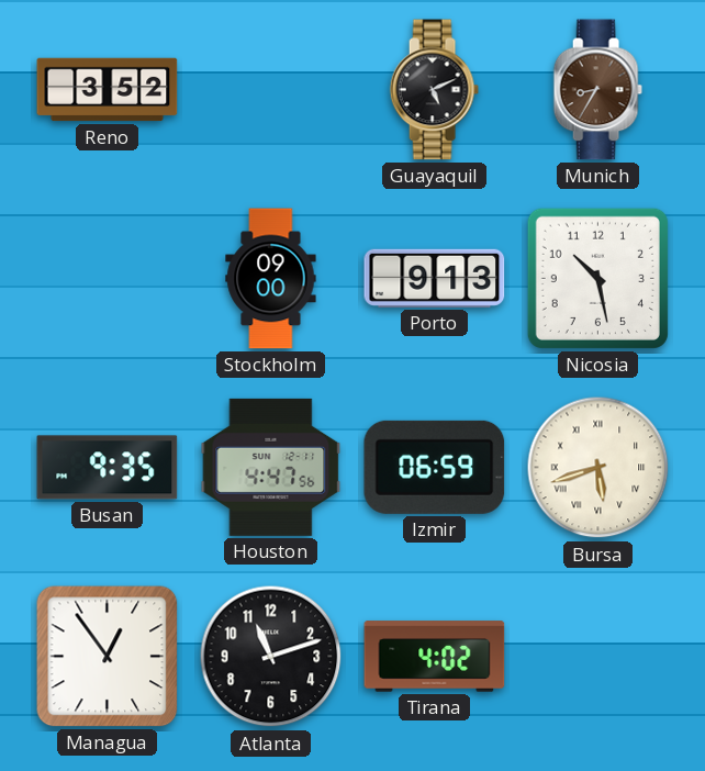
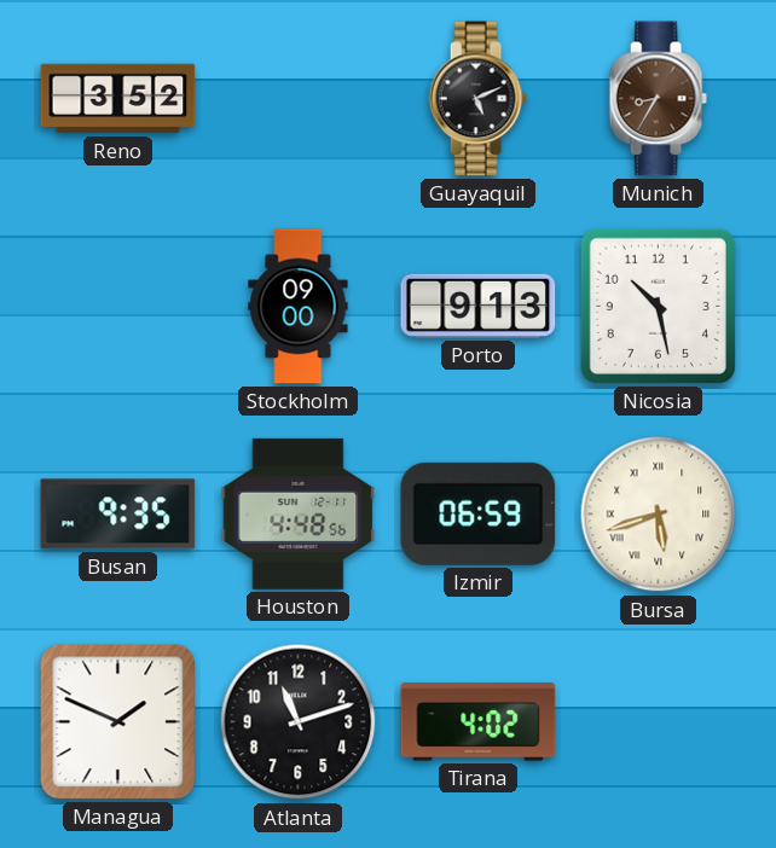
Houston: 4:47 -> 4:48 (299, 513)
Managua: 12:54 -> 1:49 (118, 722)
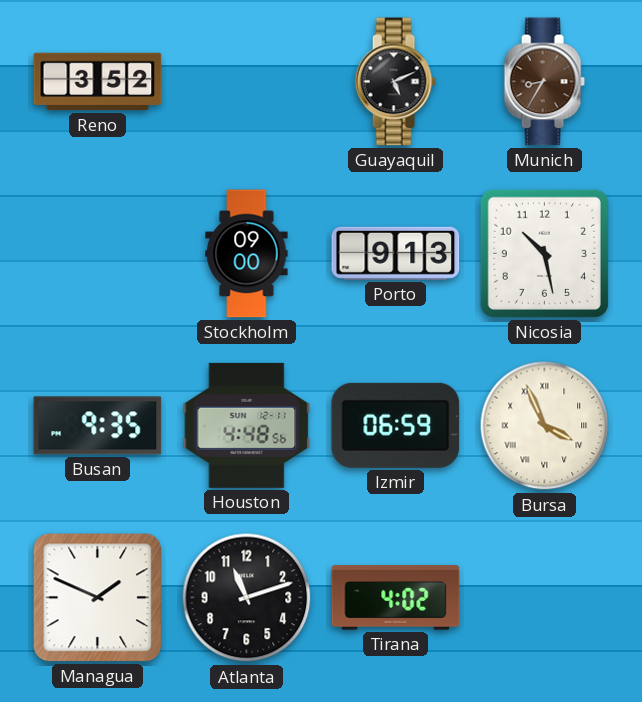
Bursa: 5:42 -> 3:56 (545, 426)
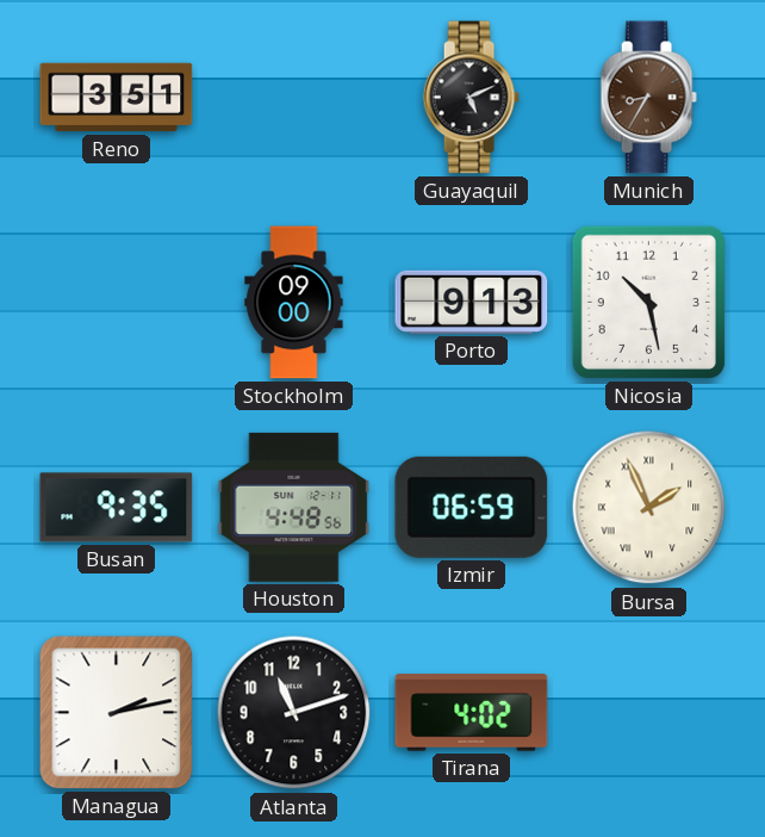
Reno: 3:52 -> 3:51 (117, 98)
Bursa: 3:56 -> 1:56 (649, 508)
Managua: 1:49 -> 2:13 (117, 713)
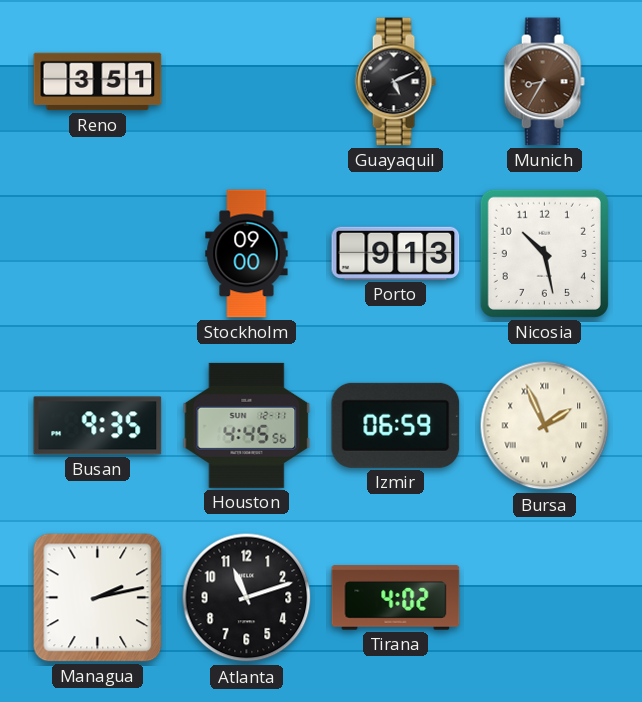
Houston: 4:48 -> 4:45 (247, 425)
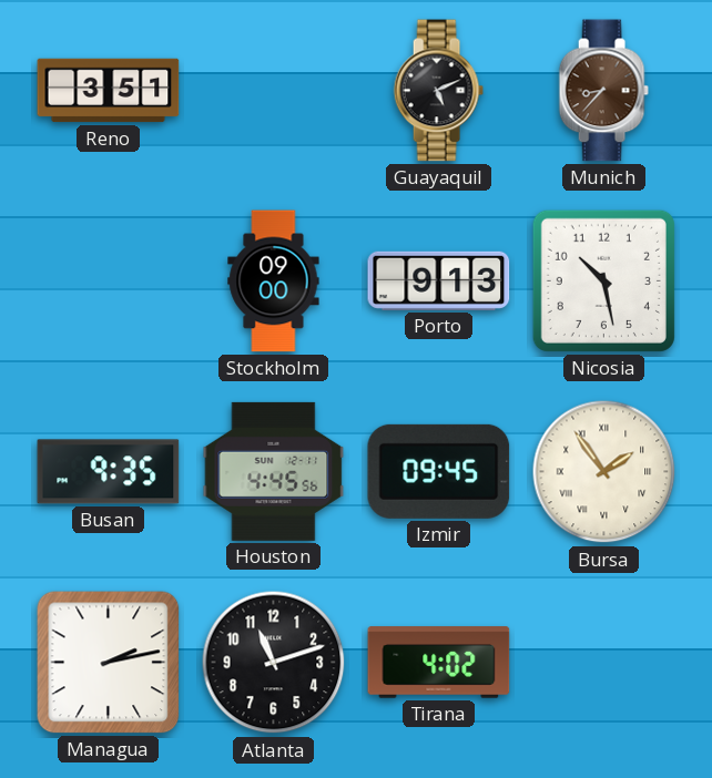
Munich: 8:35 -> 8:37 (603, 91)
Izmir: 06:59 -> 09:45 (439, 471)
Bursa: 1:56 -> 1:54 (604, 472)
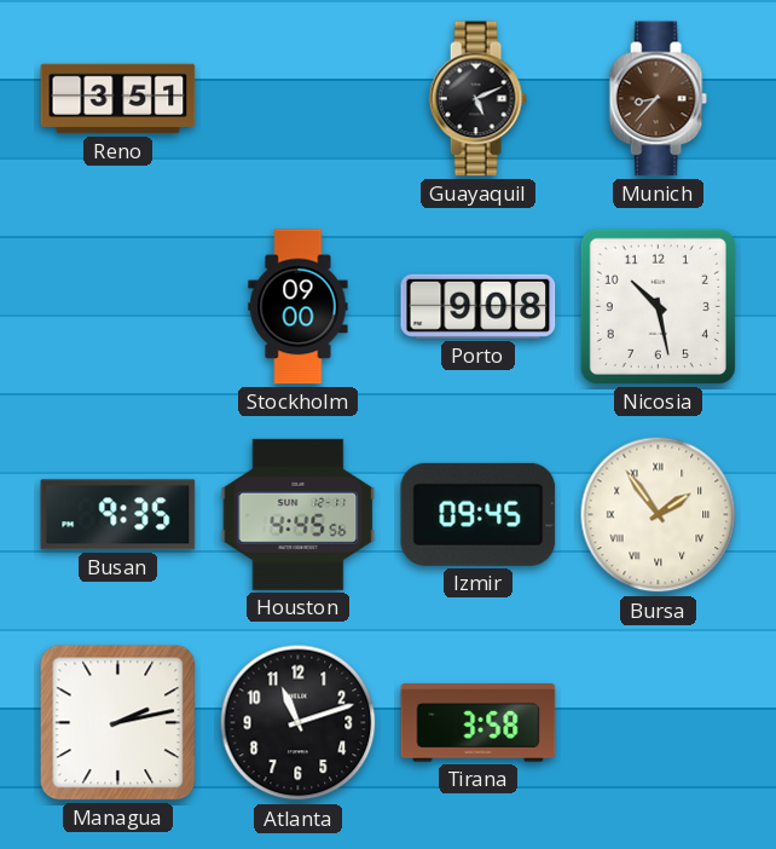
Porto: 9:13 -> 9:08 (479, 306)
Tirana: 4:02 -> 3:58 (479, 723)
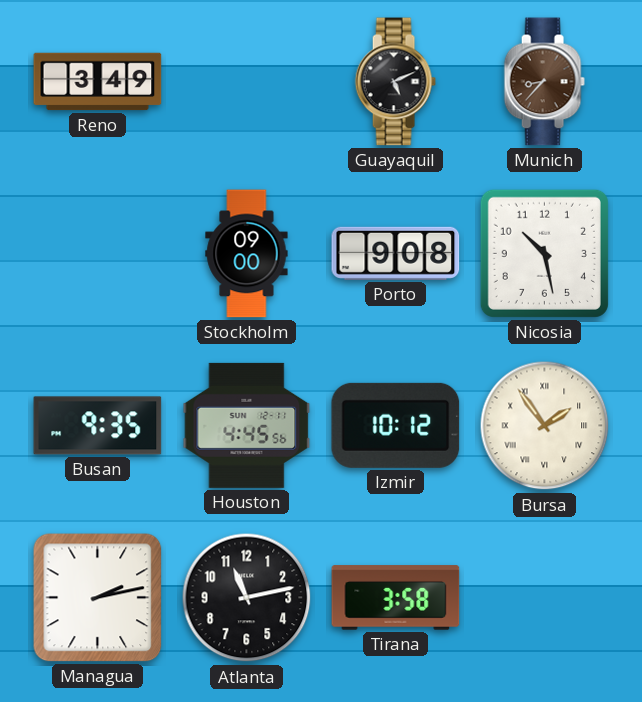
Reno: 3:51 -> 3:49 (98, 82)
Izmir: 09:45 -> 10:12 (396, 425)
Atlanta: 11:12 -> 11:13 (247, 598)
